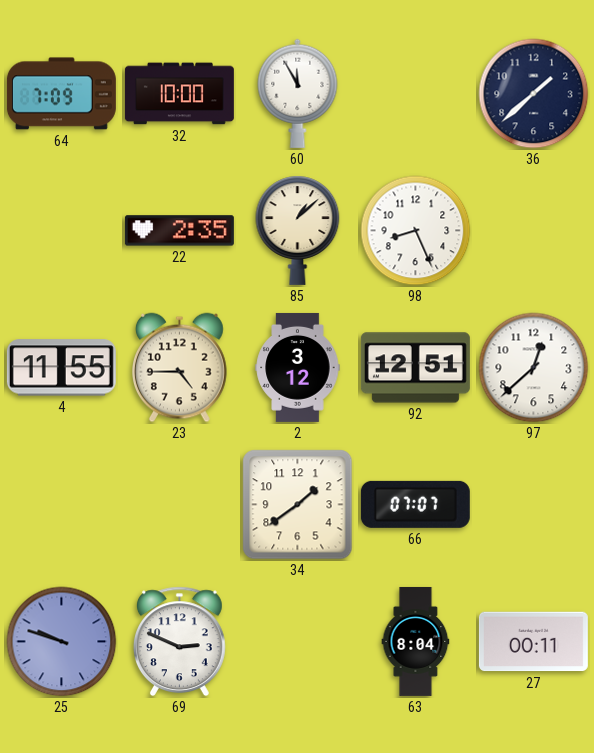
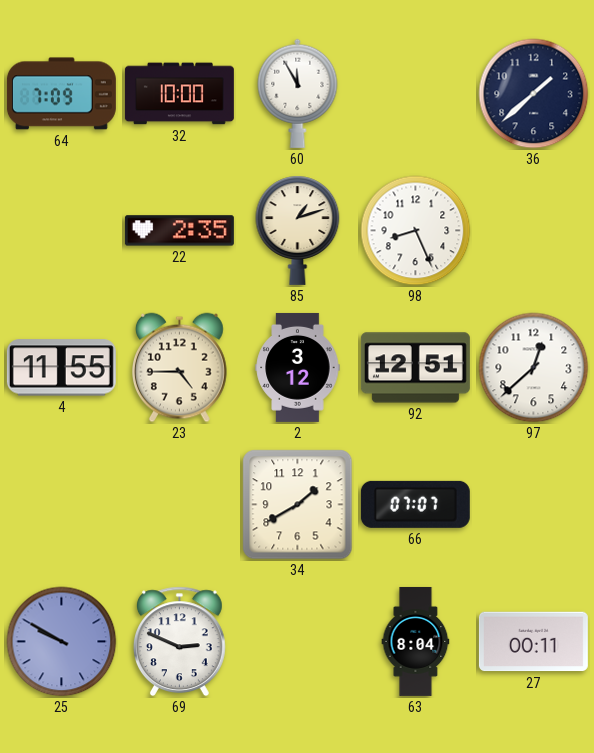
85: 1:08 -> 1:12 (298, 230)
34: 1:39 -> 1:40 (298, 505)
25: 9:48 -> 9:50 (62, 642)
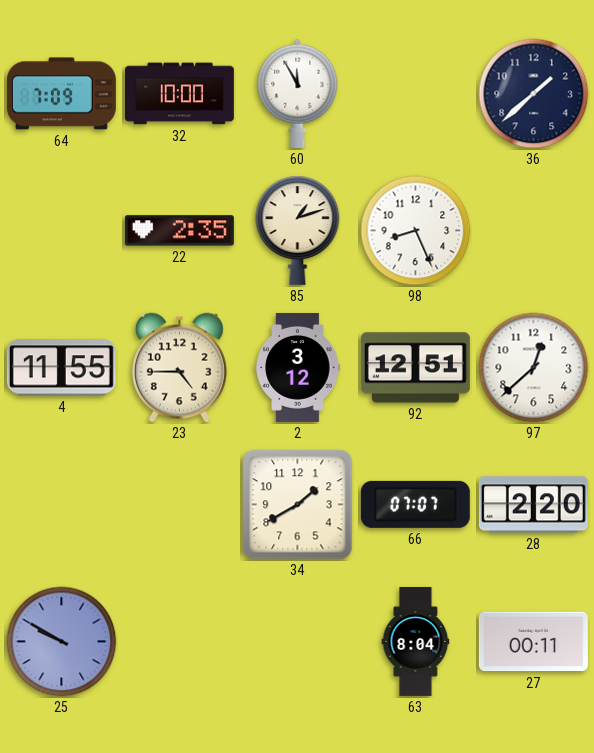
28: none -> 2:20 (533, 505)
69: 2:49 -> none (179, 642)
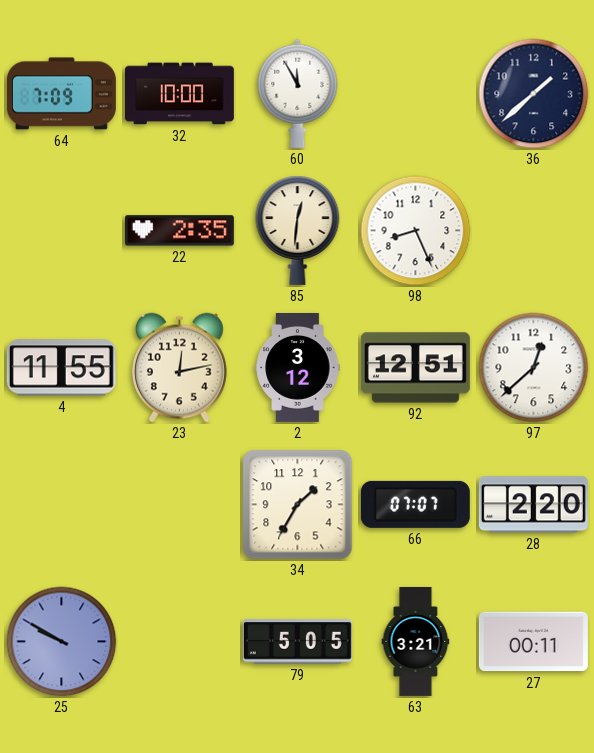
85: 1:12 -> 12:31 (298, 230)
23: 4:45 -> 12:13 (180, 368)
34: 1:40 -> 1:35 (298, 505)
79: none -> 5:05 (297, 642)
63: 8:04 -> 3:21 (416, 641)
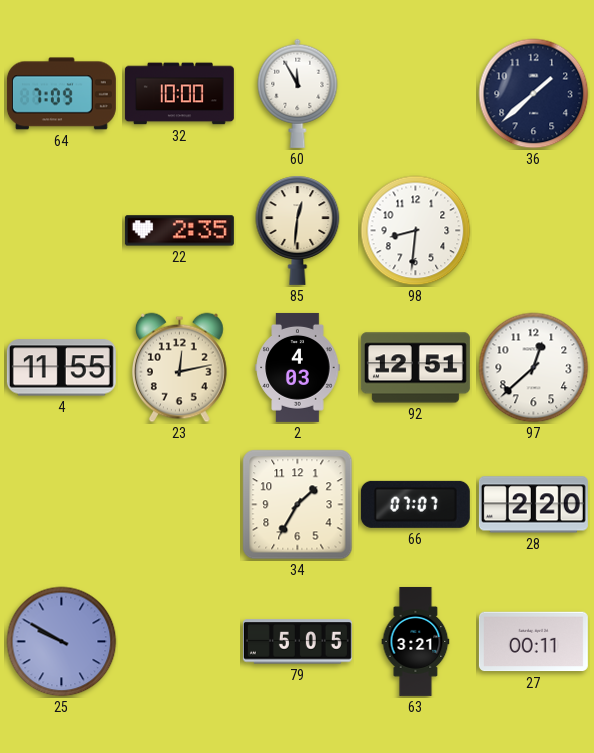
98: 8:26 -> 8:31 (416, 231)
2: 3:12 -> 4:03 (298, 367)
